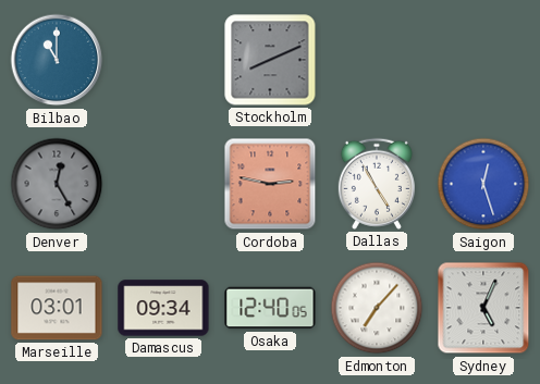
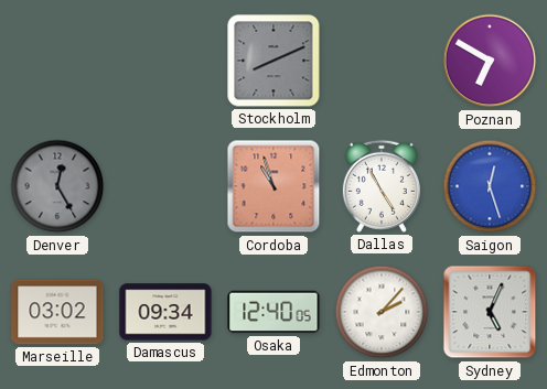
Bilbao: 11:00 -> none (57, 60)
Poznan: none -> 6:50 (490, 61)
Cordoba: 2:47 -> 10:57 (273, 186)
Marseille: 03:01 -> 03:02 (57, 312)
Edmonton: 7:07 -> 2:07 (382, 312)
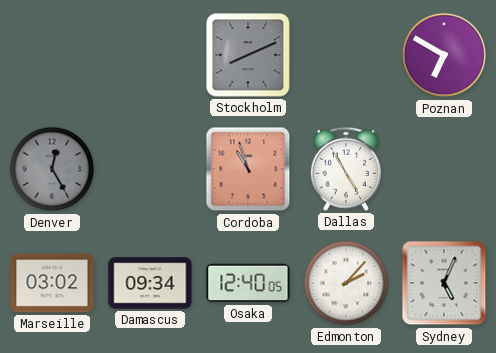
Saigon: 12:27 -> none (490, 186)
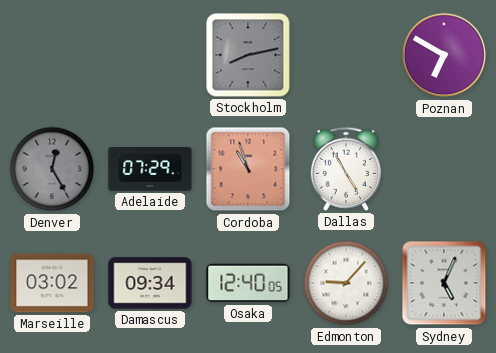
Stockholm: 8:11 -> 8:13 (248, 55)
Adelaide: none -> 07:29 (150, 169)
Edmonton: 2:07 -> 9:07 (346, 283)
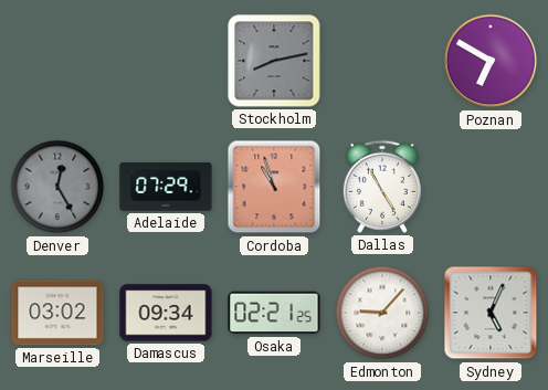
Osaka: 12:40 -> 02:21 (274, 313)
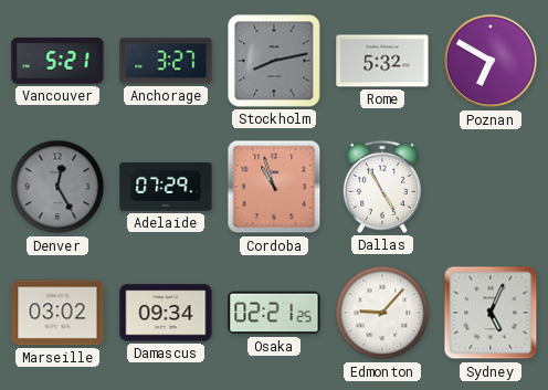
Vancouver: none -> 5:21 (57, 62)
Anchorage: none -> 3:27 (166, 61)
Rome: none -> 5:32 (382, 61)
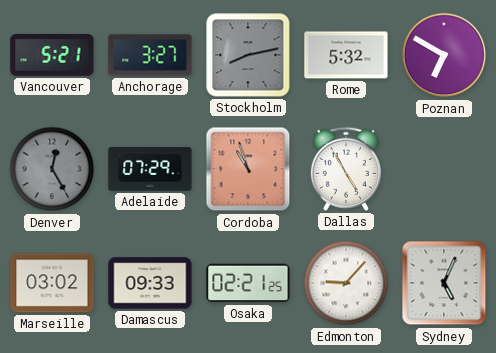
Damascus: 09:34 -> 09:33 (150, 283)
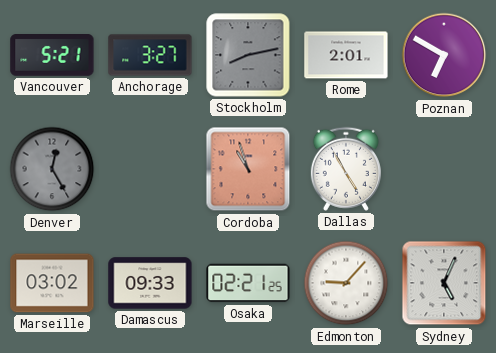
Rome: 5:32 -> 2:01 (346, 55)
Adelaide: 07:29 -> none (150, 169)
